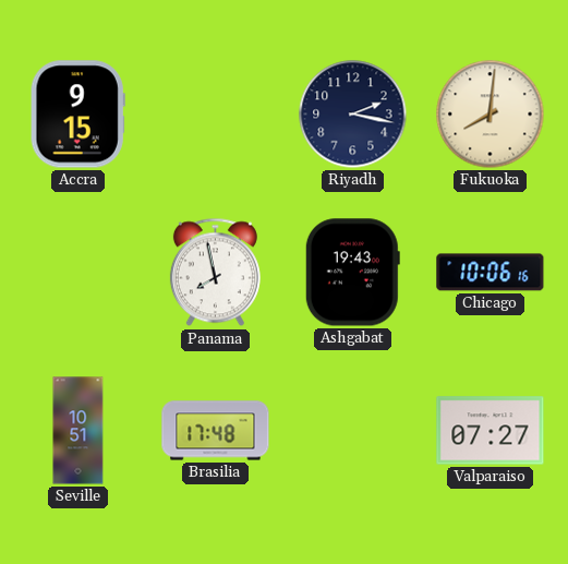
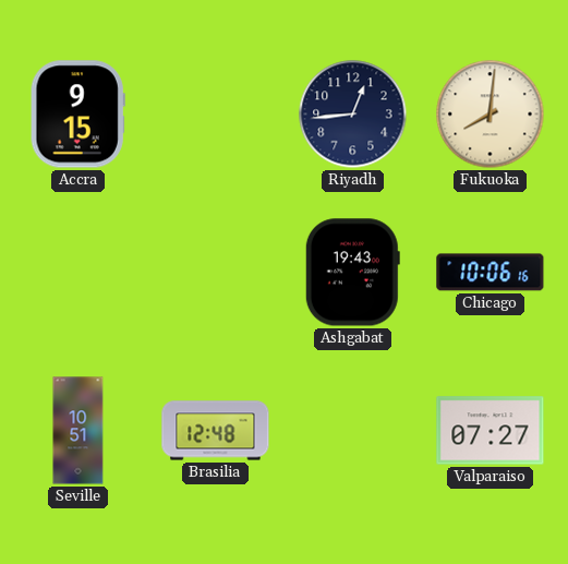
Riyadh: 2:17 -> 12:44 (353, 115)
Panama: 7:58 -> none (215, 273)
Brasilia: 17:48 -> 12:48 (216, 431)
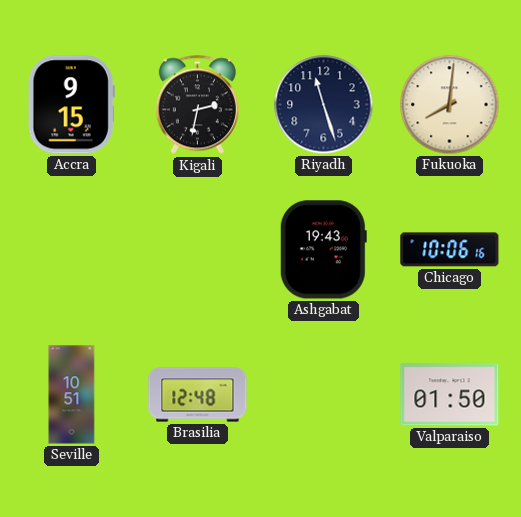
Kigali: none -> 2:32 (197, 105)
Riyadh: 12:44 -> 11:27 (324, 105)
Valparaiso: 07:27 -> 01:50 (450, 395)
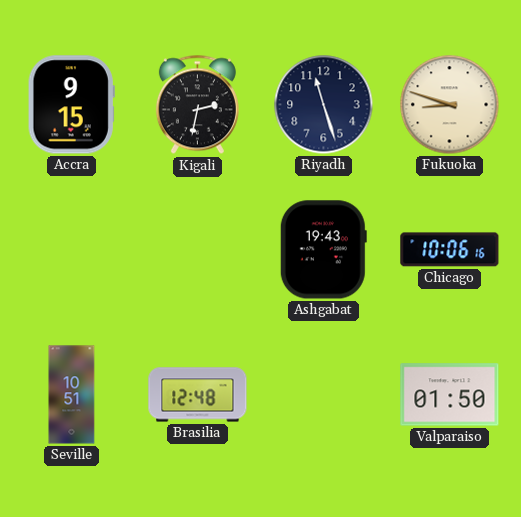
Fukuoka: 8:01 -> 8:48 (450, 105)
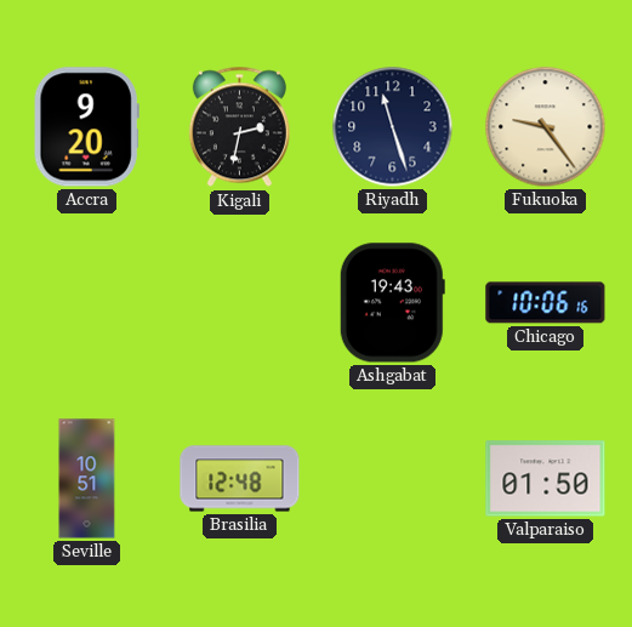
Accra: 9:15 -> 9:20 (86, 127)
Fukuoka: 8:48 -> 9:24 (546, 127)
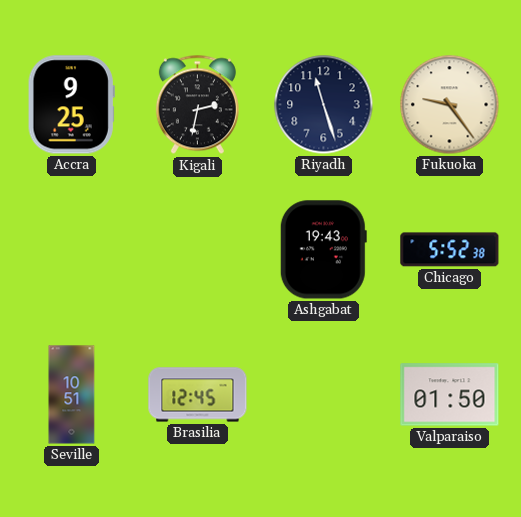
Accra: 9:20 -> 9:25 (71, 105)
Chicago: 10:06 -> 5:52 (450, 250)
Brasilia: 12:48 -> 12:45 (198, 395)
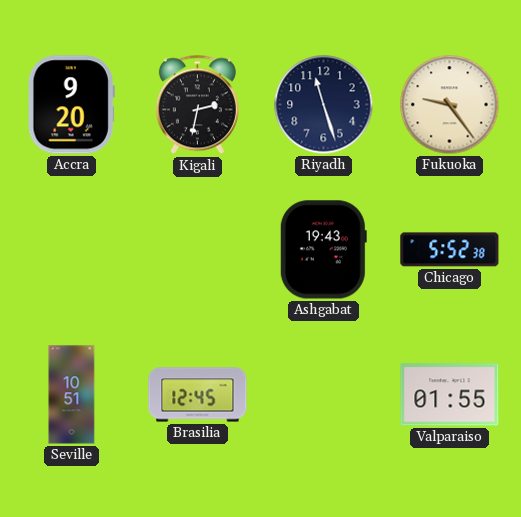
Accra: 9:25 -> 9:20 (71, 105)
Valparaiso: 01:50 -> 01:55 (450, 395)
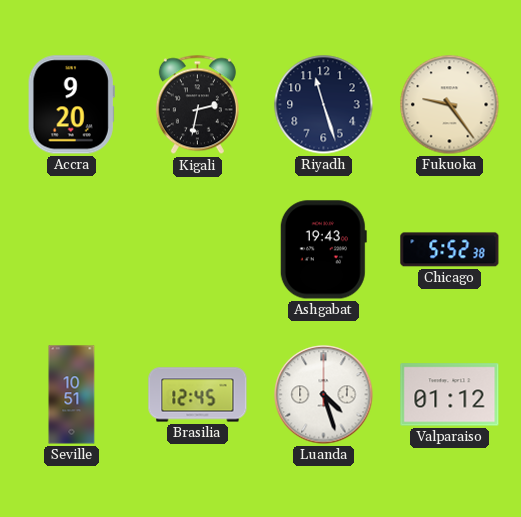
Luanda: none -> 4:27 (324, 395)
Valparaiso: 01:55 -> 01:12 (450, 395)
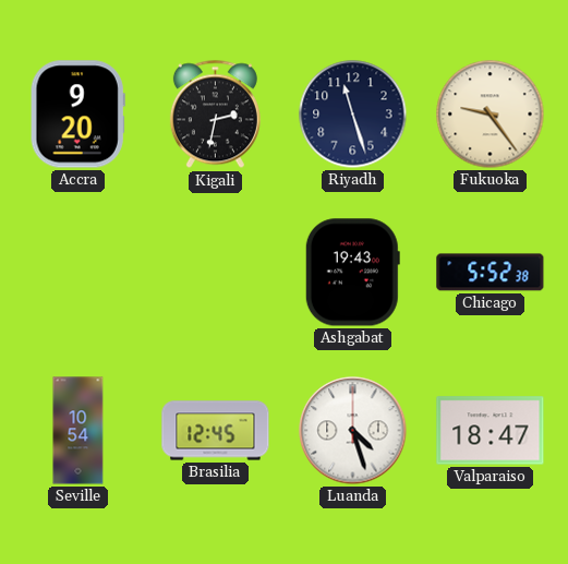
Seville: 10:51 -> 10:54 (78, 431)
Valparaiso: 01:12 -> 18:47 (491, 431)
